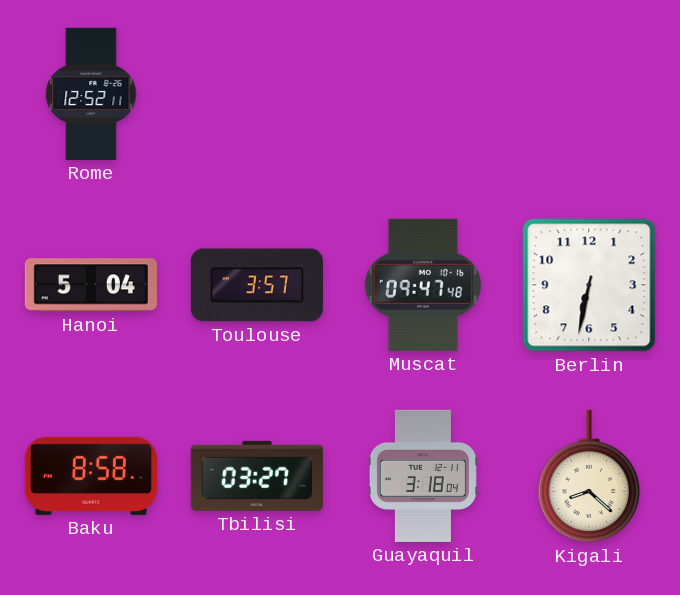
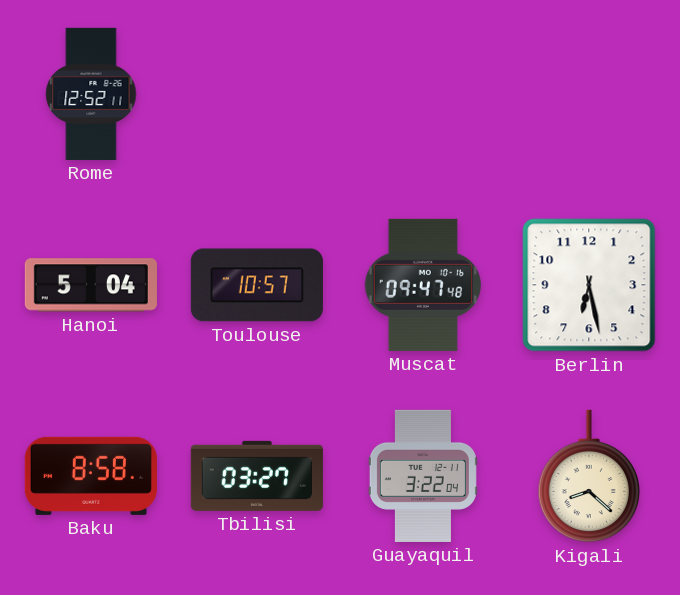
Toulouse: 3:57 -> 10:57 (257, 285)
Berlin: 6:32 -> 6:28 (589, 285)
Guayaquil: 3:18 -> 3:22 (423, 476)
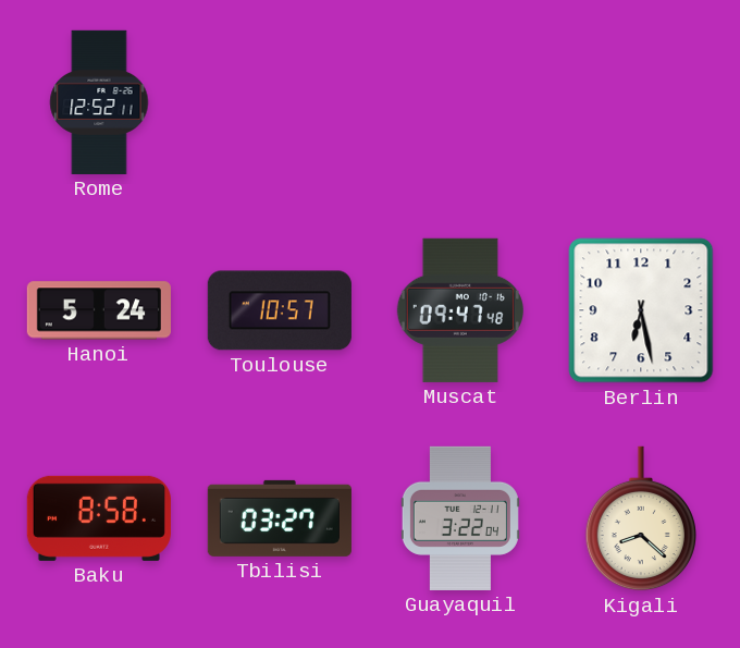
Hanoi: 5:04 -> 5:24 (99, 310)
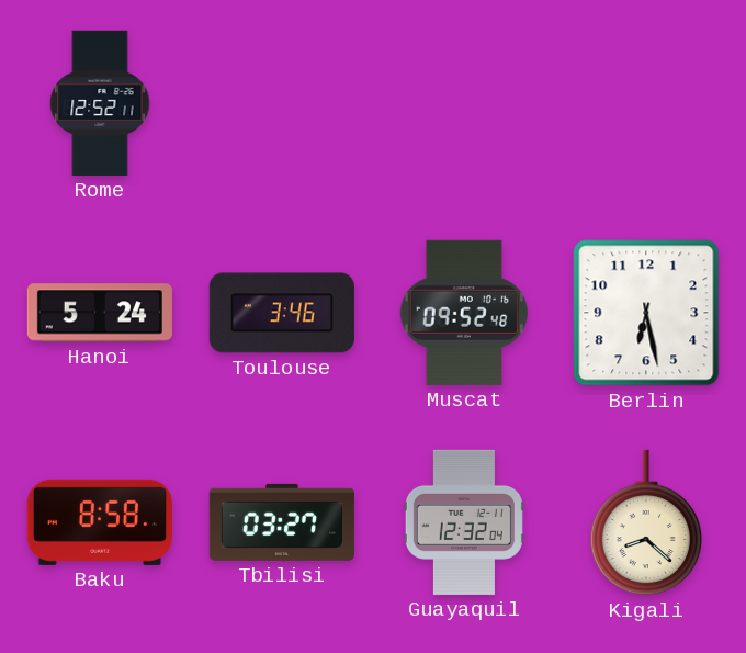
Toulouse: 10:57 -> 3:46 (282, 313)
Muscat: 09:47 -> 09:52 (464, 313)
Guayaquil: 3:22 -> 12:32 (464, 522)
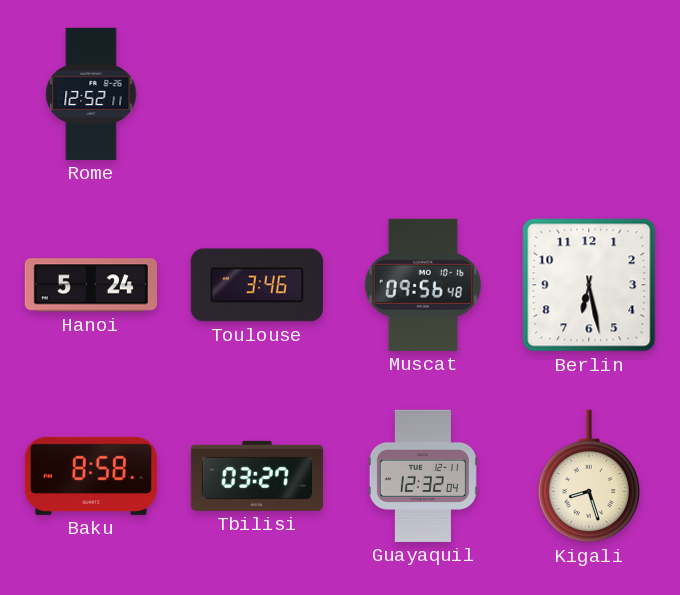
Muscat: 09:52 -> 09:56 (423, 285)
Kigali: 8:22 -> 8:27 (588, 476)
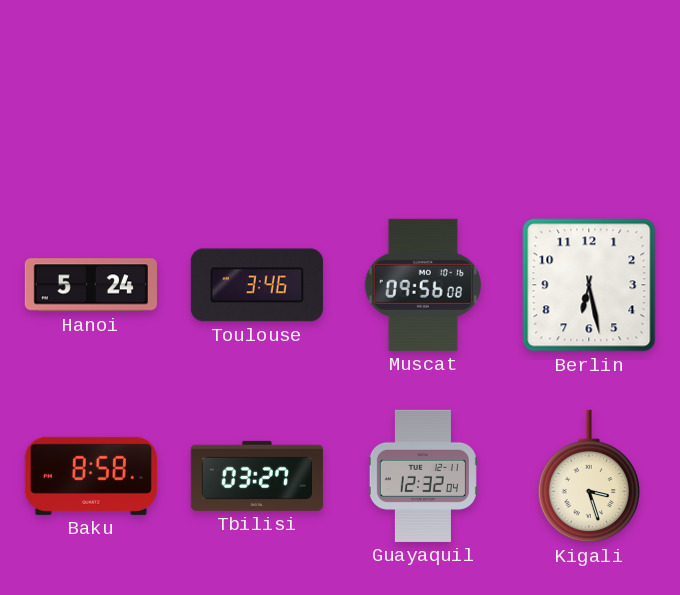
Rome: 12:52 -> none (91, 94)
Muscat: 09:56:48 -> 09:56:08 (423, 285)
Kigali: 8:27 -> 3:27 (588, 476)
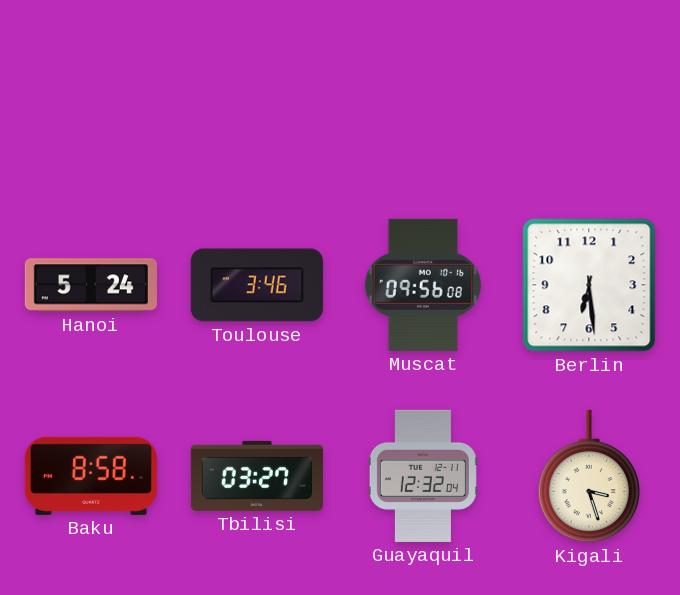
Berlin: 6:28 -> 6:29 (589, 285)
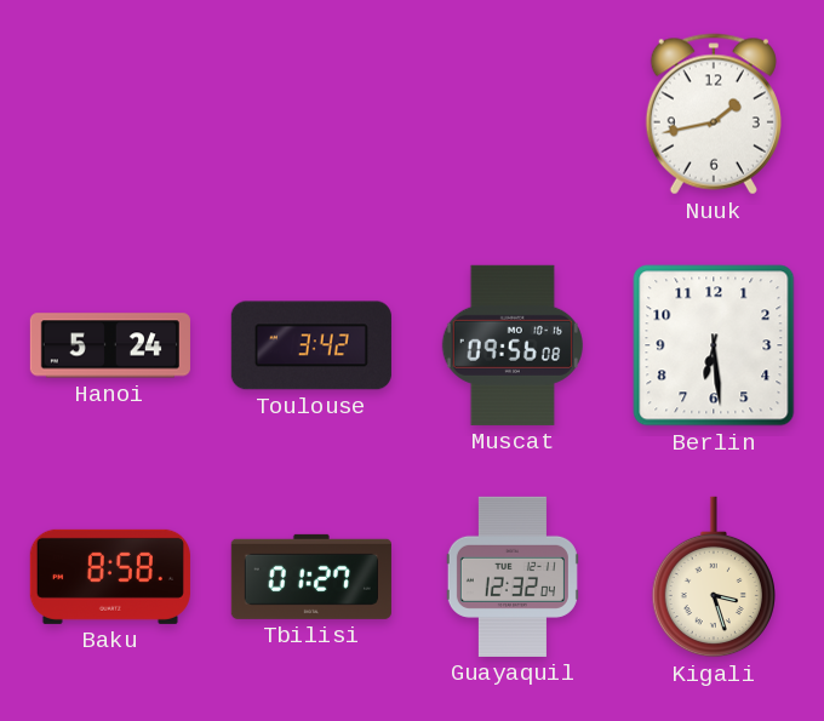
Nuuk: none -> 1:43 (714, 114)
Toulouse: 3:46 -> 3:42 (311, 345)
Tbilisi: 03:27 -> 01:27 (311, 577)
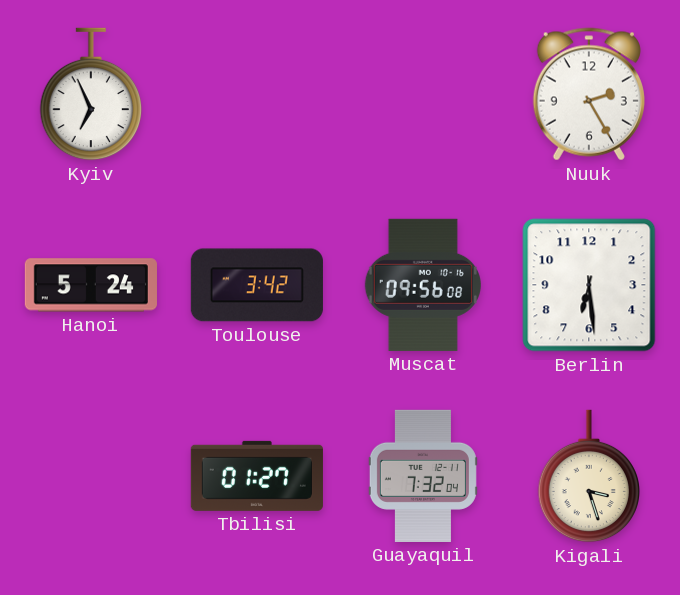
Kyiv: none -> 6:56 (90, 94)
Nuuk: 1:43 -> 2:25 (589, 94)
Baku: 8:58 -> none (110, 577)
Guayaquil: 12:32 -> 7:32 (423, 476)
